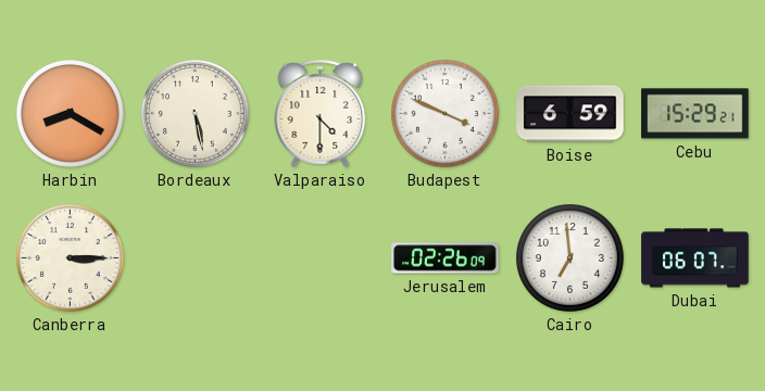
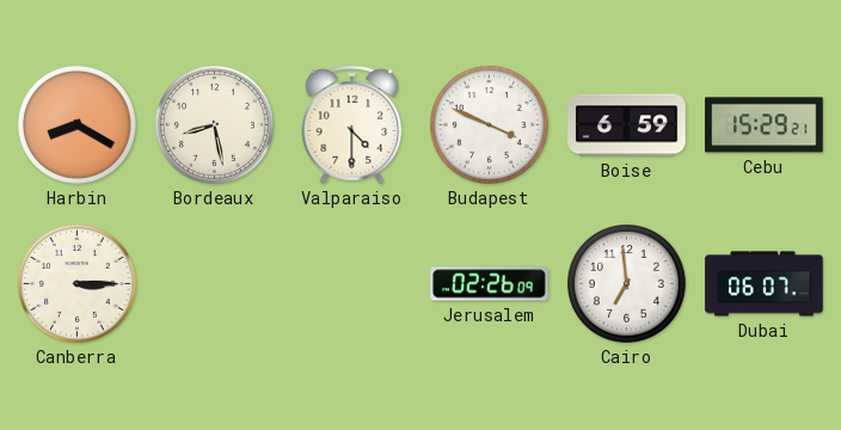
Bordeaux: 5:28 -> 8:28 (215, 125)
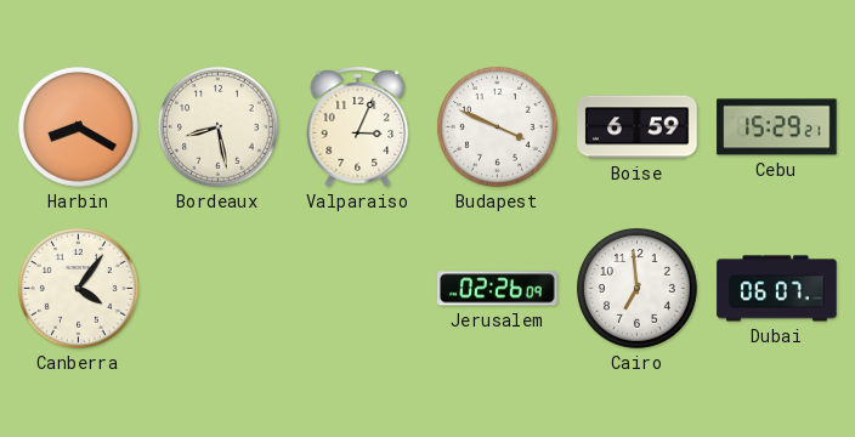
Valparaiso: 4:30 -> 3:04 (358, 126)
Canberra: 3:15 -> 4:06 (79, 289)
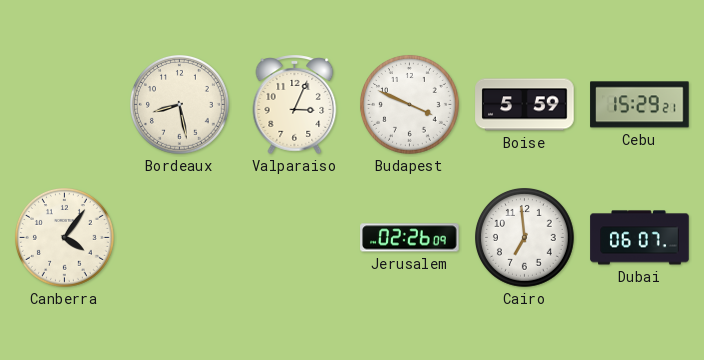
Harbin: 8:20 -> none (79, 127)
Boise: 6:59 -> 5:59 (525, 105)
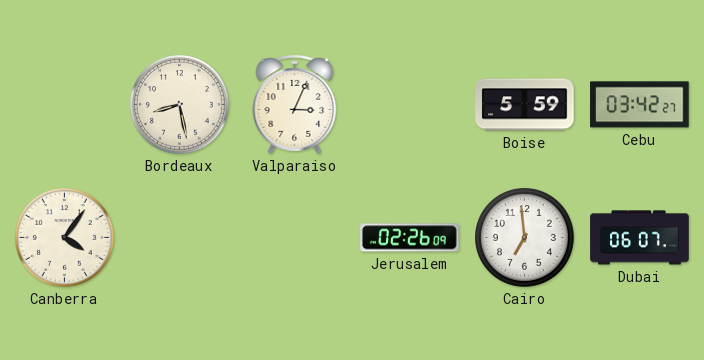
Budapest: 3:49 -> none (410, 105)
Cebu: 15:29 -> 03:42 (640, 105)
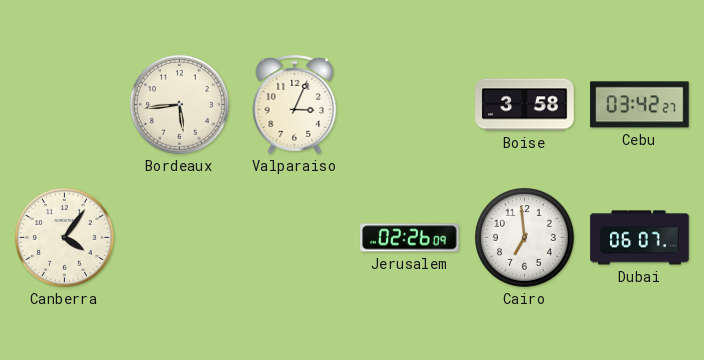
Bordeaux: 8:28 -> 5:44 (180, 105)
Boise: 5:59 -> 3:58 (525, 105)
